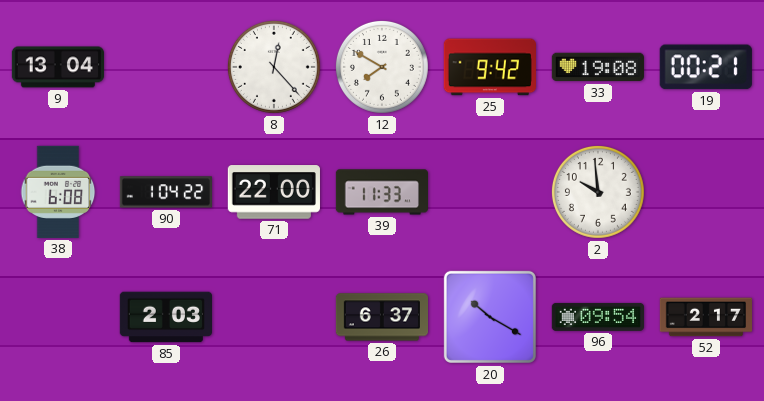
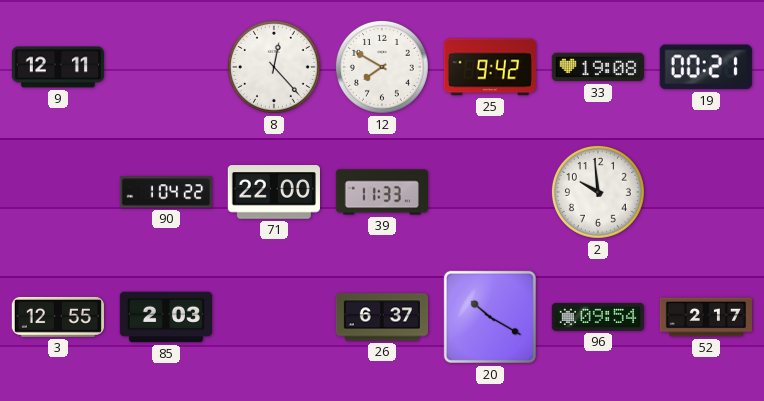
9: 13:04 -> 12:11 (57, 67)
38: 6:08 -> none (58, 192)
3: none -> 12:55 (58, 317)
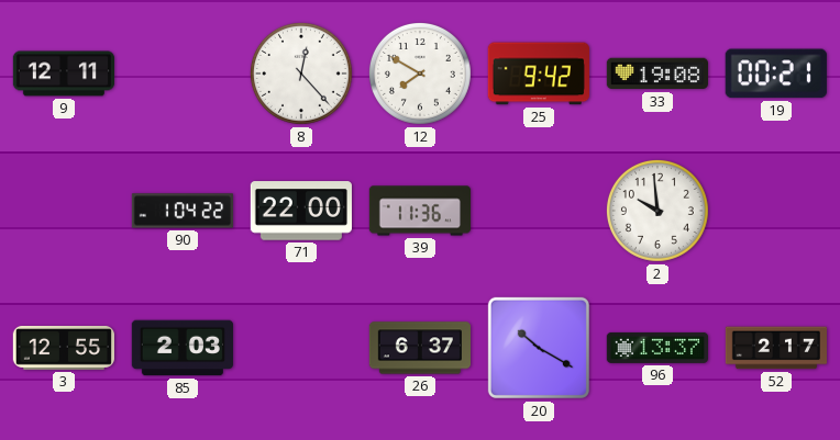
39: 11:33 -> 11:36 (419, 211)
96: 09:54 -> 13:37 (656, 348)
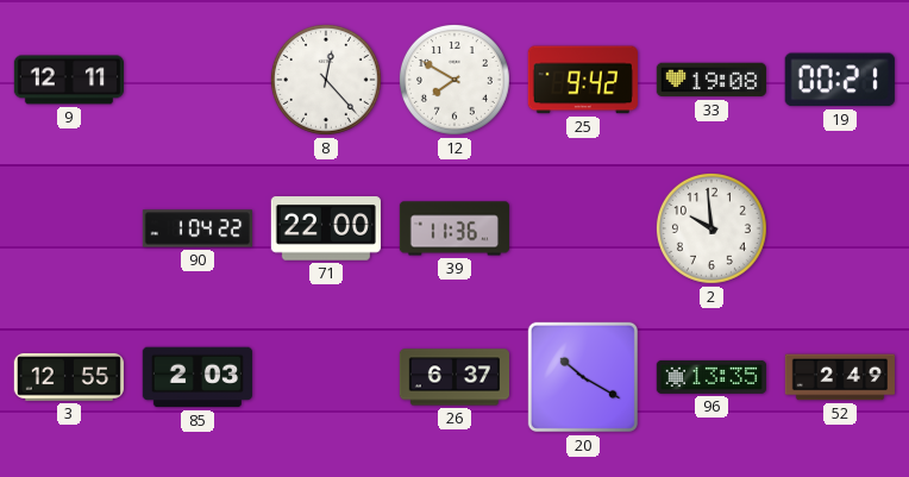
96: 13:37 -> 13:35 (710, 377)
52: 2:17 -> 2:49 (839, 377)
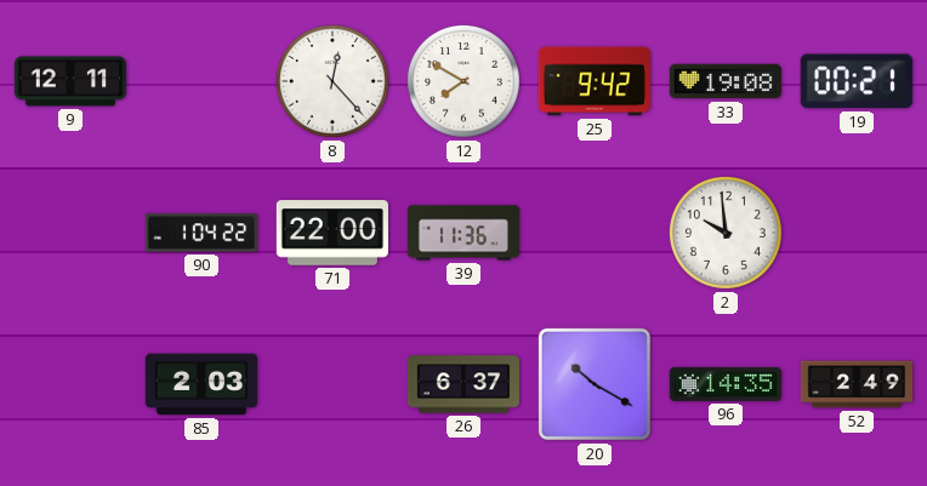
3: 12:55 -> none (69, 377)
96: 13:35 -> 14:35 (724, 384)
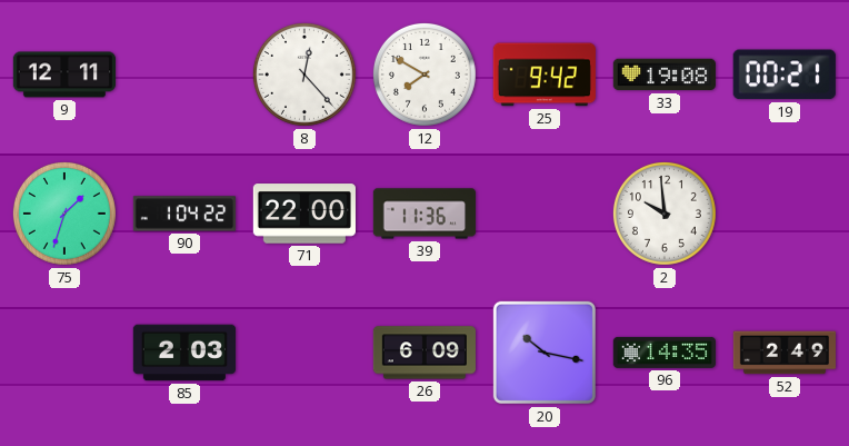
75: none -> 1:33 (64, 214)
26: 6:37 -> 6:09 (423, 353)
20: 10:20 -> 10:17 (545, 353)
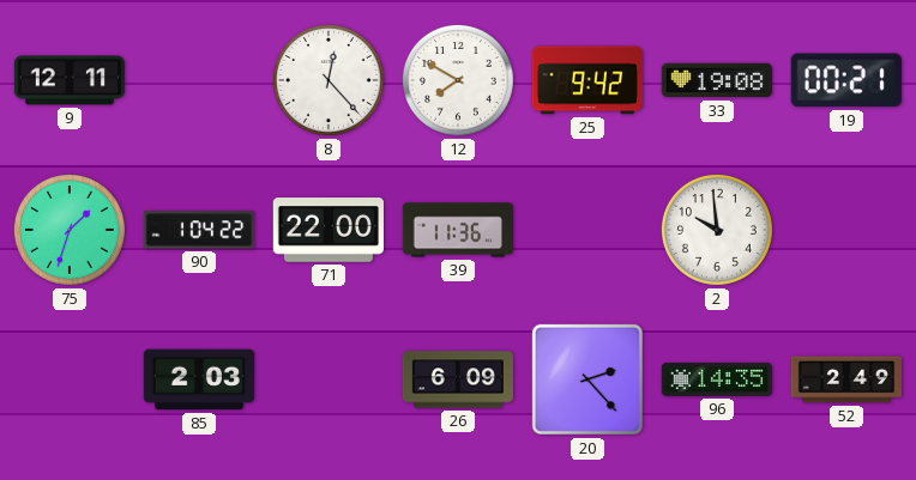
20: 10:17 -> 2:23 (587, 379)
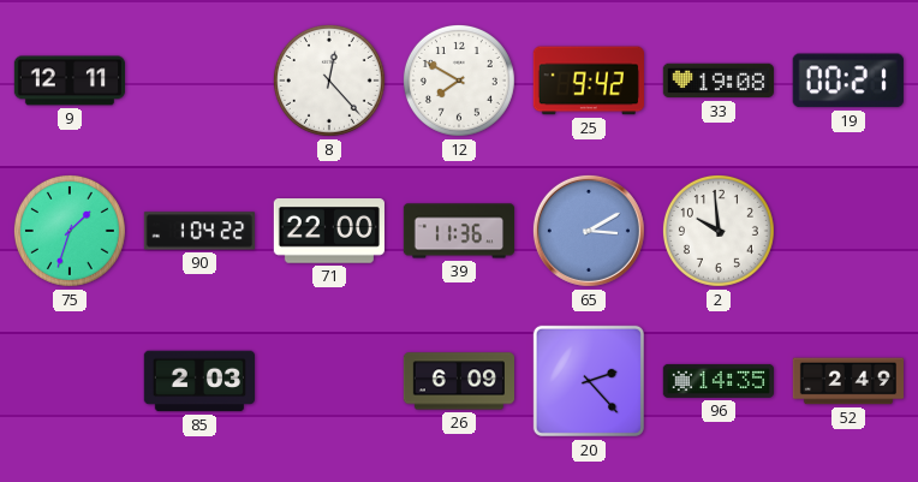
65: none -> 3:10 (589, 231)
